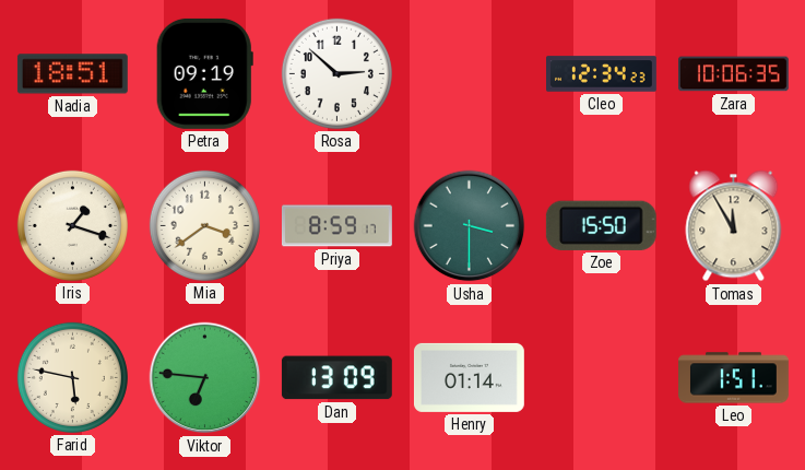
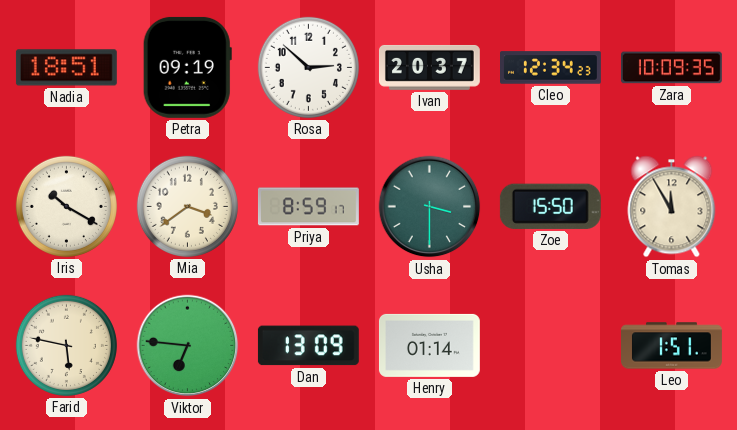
Ivan: none -> 20:37 (429, 67)
Zara: 10:06 -> 10:09 (671, 68)
Iris: 1:18 -> 10:20 (66, 206)
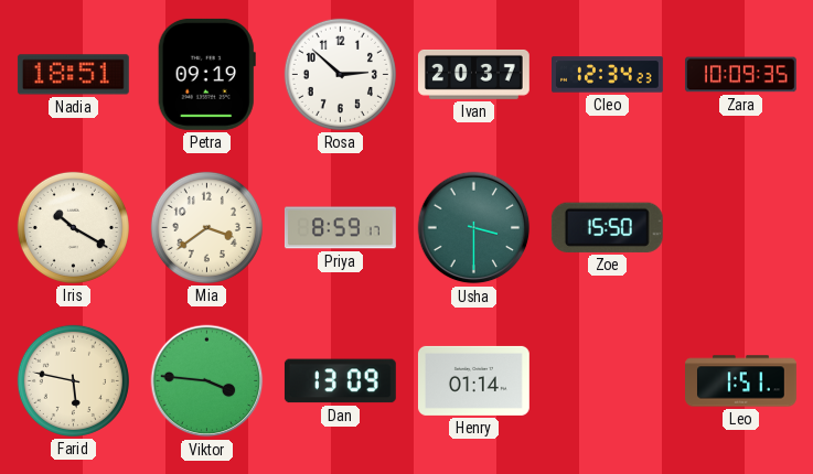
Tomas: 11:55 -> none (672, 207)
Viktor: 6:46 -> 3:46 (207, 381)
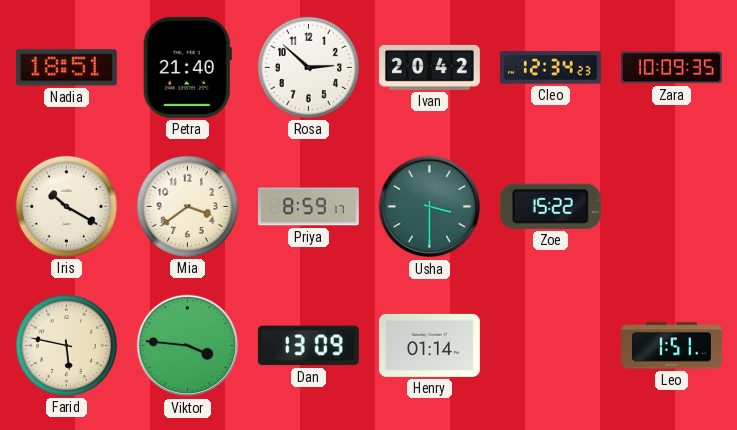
Petra: 09:19 -> 21:40 (187, 67)
Ivan: 20:37 -> 20:42 (429, 67)
Zoe: 15:50 -> 15:22 (550, 206)
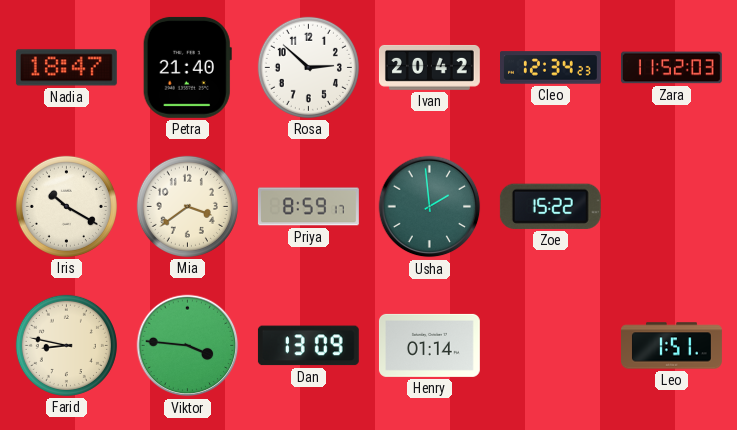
Nadia: 18:51 -> 18:47 (66, 68)
Zara: 10:09 -> 11:52 (671, 68)
Usha: 3:30 -> 1:59 (430, 207)
Farid: 5:47 -> 8:47 (66, 345)
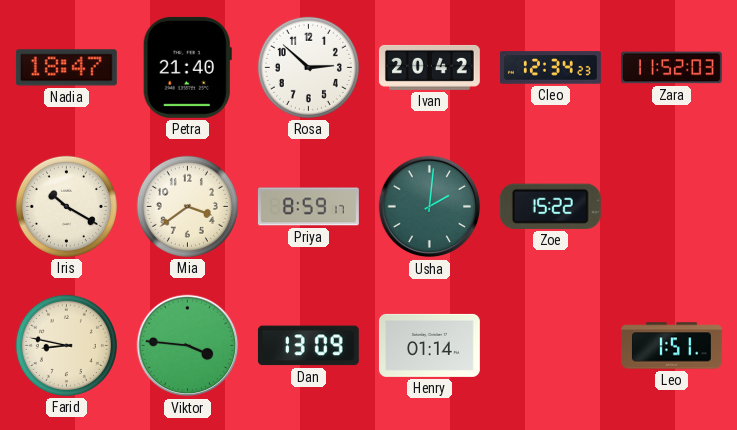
Usha: 1:59 -> 2:01 (430, 207)
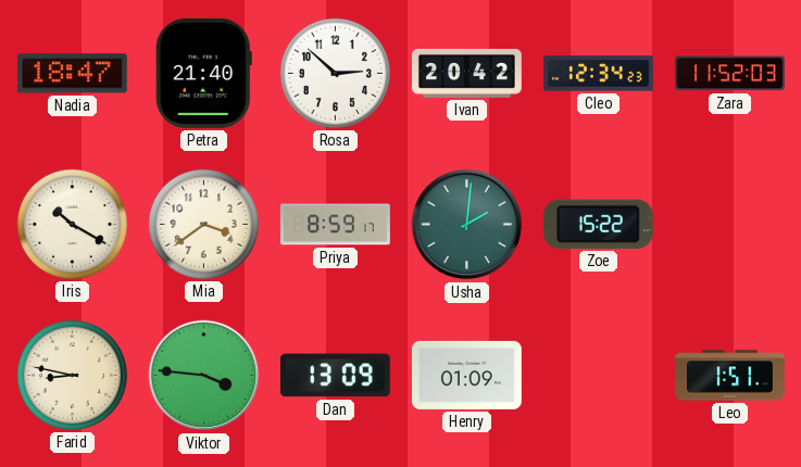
Henry: 01:14 -> 01:09 (466, 375)
